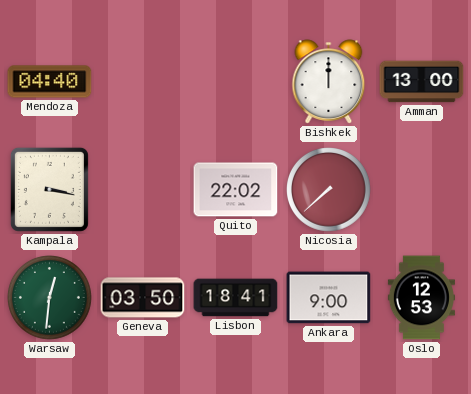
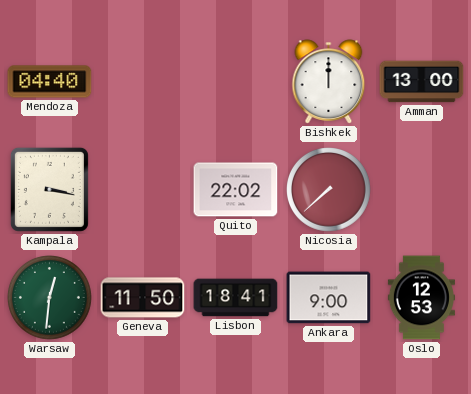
Geneva: 03:50 -> 11:50 (143, 298)
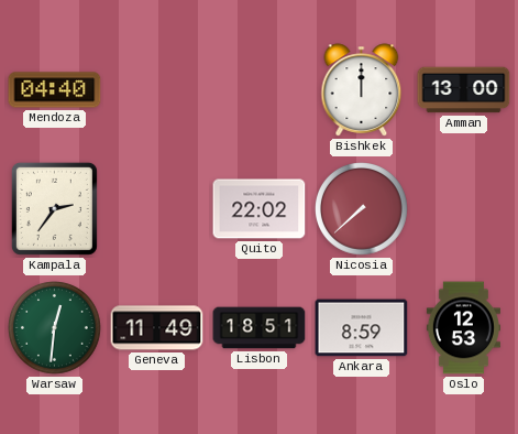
Kampala: 3:17 -> 2:36 (54, 208)
Geneva: 11:50 -> 11:49 (157, 328)
Lisbon: 18:41 -> 18:51 (260, 328)
Ankara: 9:00 -> 8:59 (362, 328)
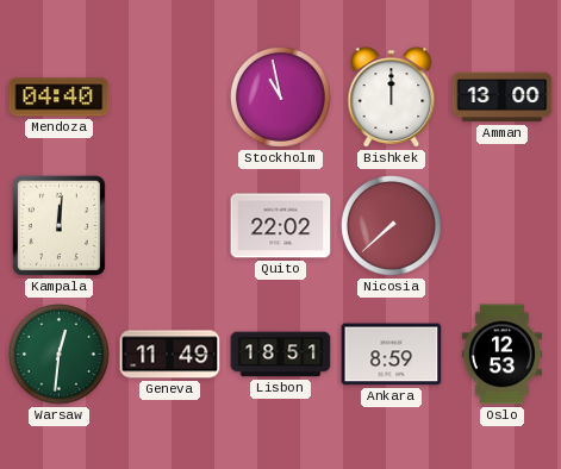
Stockholm: none -> 10:58 (281, 98)
Kampala: 2:36 -> 12:01 (58, 225)
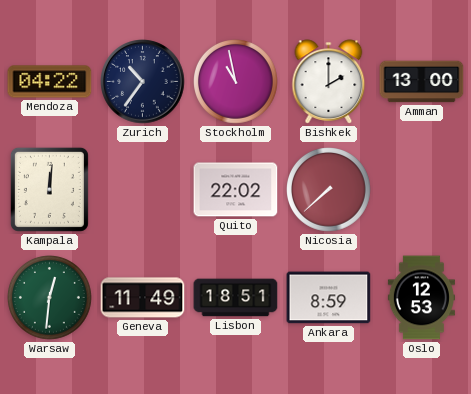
Mendoza: 04:40 -> 04:22 (50, 82)
Zurich: none -> 10:36 (143, 82)
Bishkek: 12:00 -> 2:00 (329, 82)
